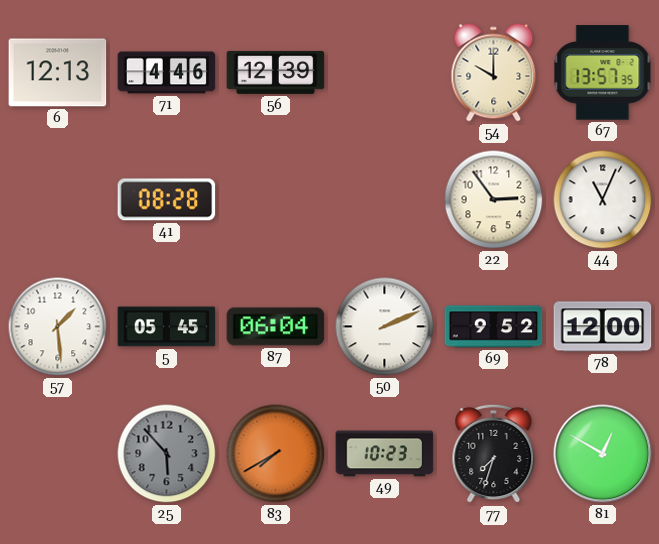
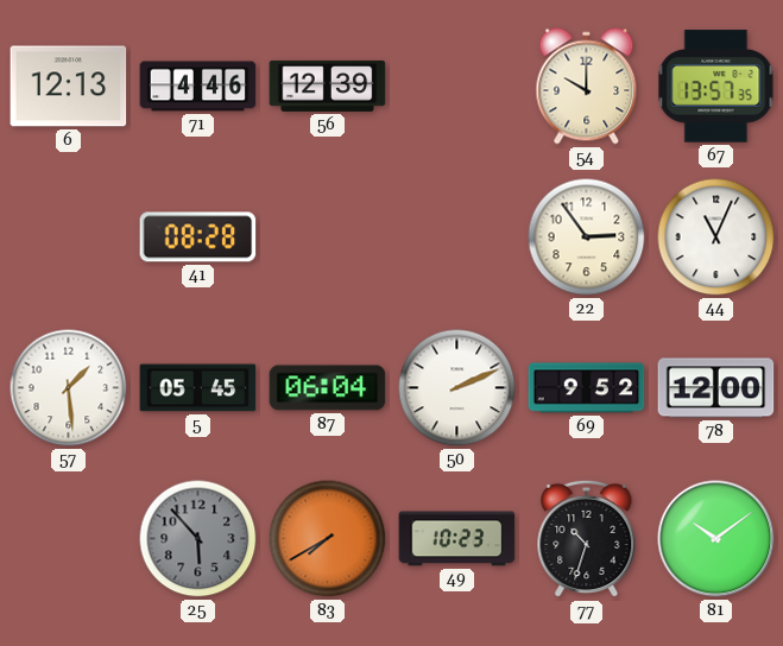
77: 7:33 -> 10:33 (587, 539)
81: 12:50 -> 10:09 (716, 539)
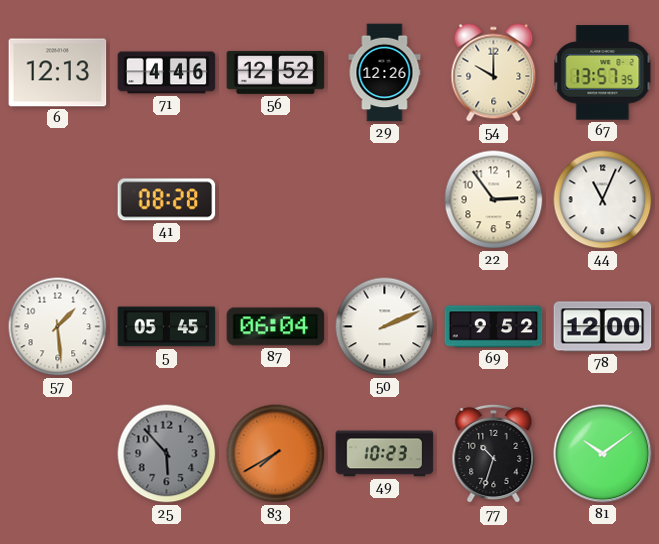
56: 12:39 -> 12:52 (276, 72)
29: none -> 12:26 (385, 73)
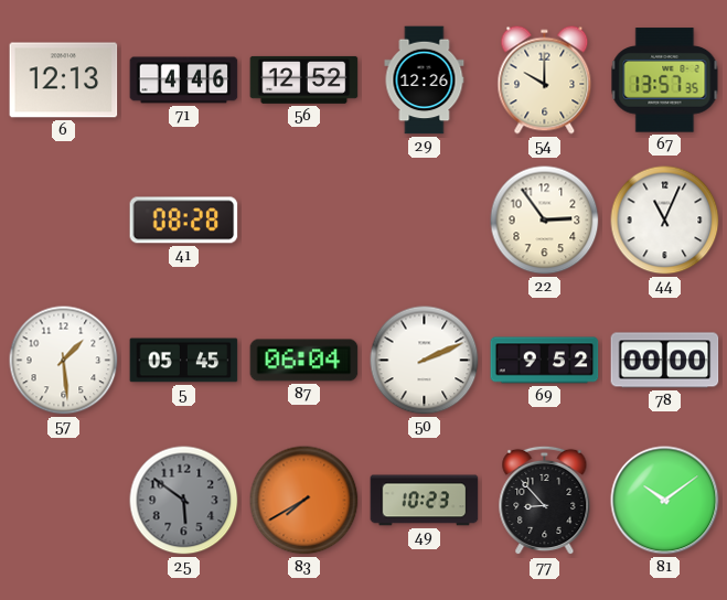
78: 12:00 -> 00:00 (665, 361)
25: 5:53 -> 5:51 (184, 501)
77: 10:33 -> 8:53 (545, 501)
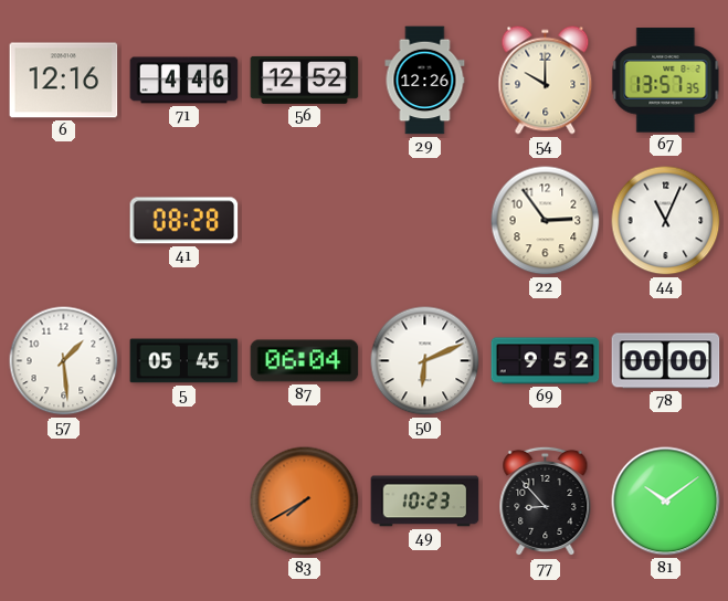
6: 12:13 -> 12:16 (64, 81)
50: 2:11 -> 6:11 (425, 361)
25: 5:51 -> none (184, 501)
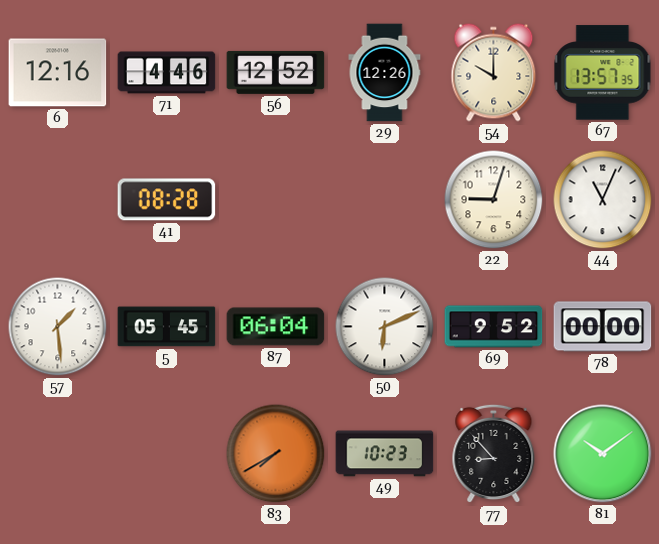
22: 2:54 -> 9:03 (494, 200)
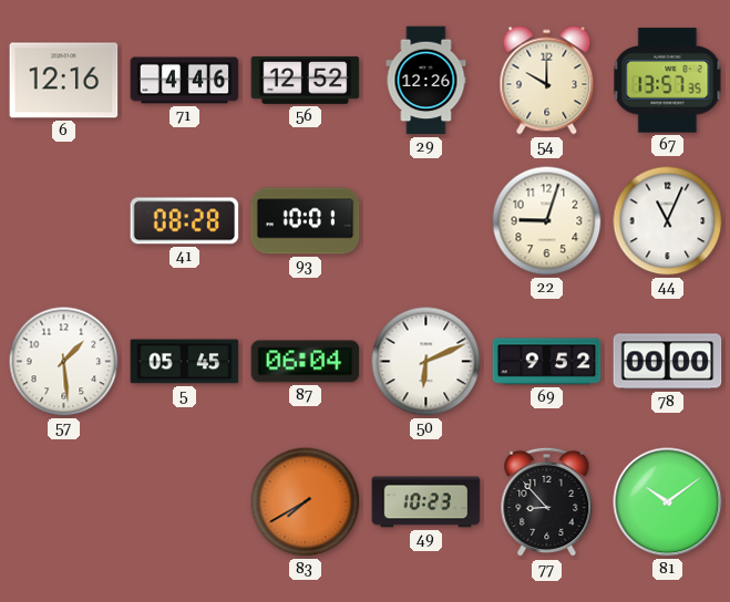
93: none -> 10:01 (306, 221)
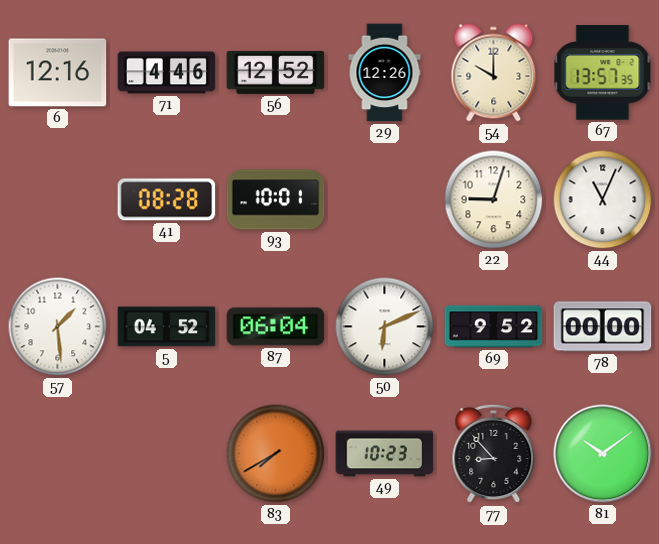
5: 05:45 -> 04:52 (167, 327)
